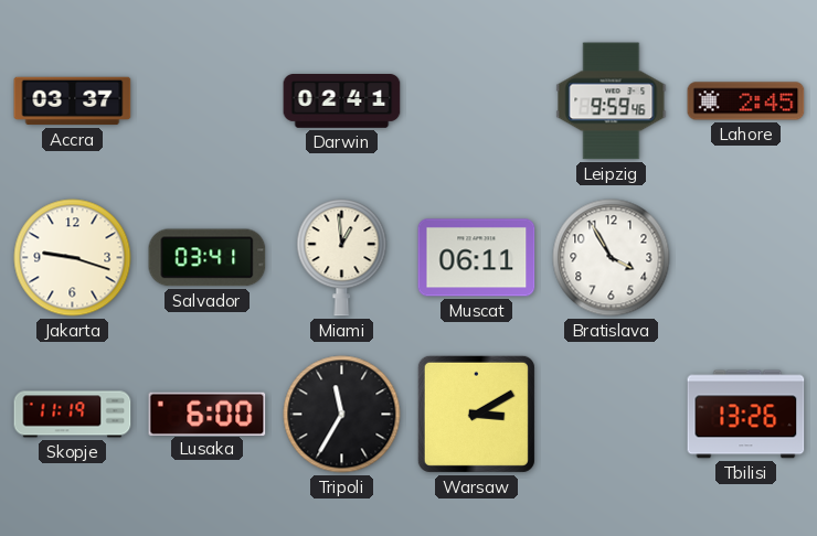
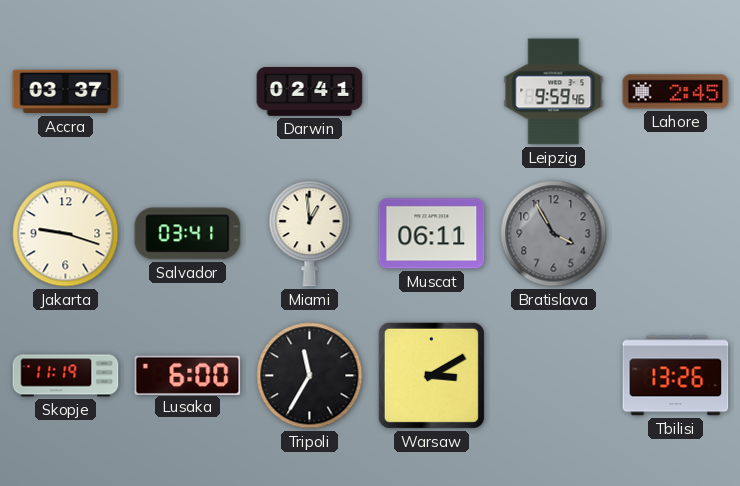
Bratislava dial: white -> grey (554, 234)
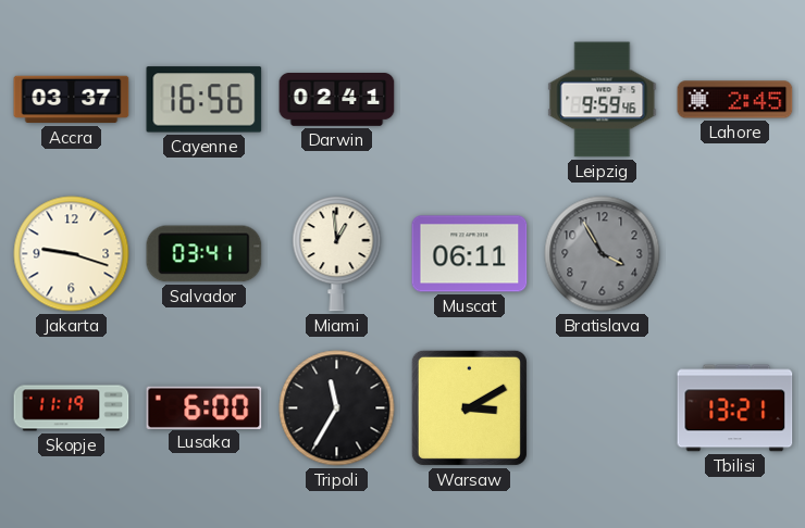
Cayenne: none -> 16:56 (205, 100)
Tbilisi: 13:26 -> 13:21 (735, 408)
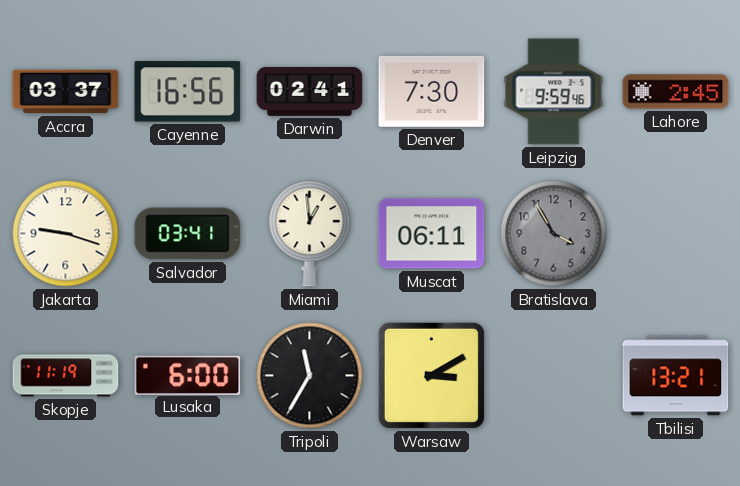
Denver: none -> 7:30 (432, 91)
